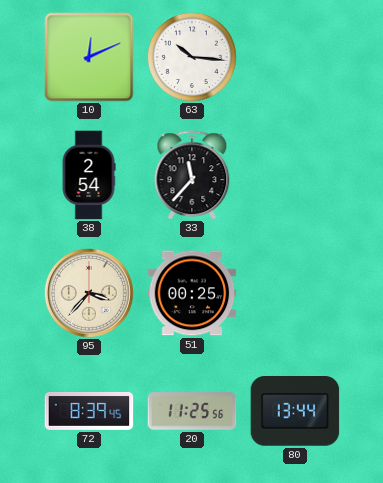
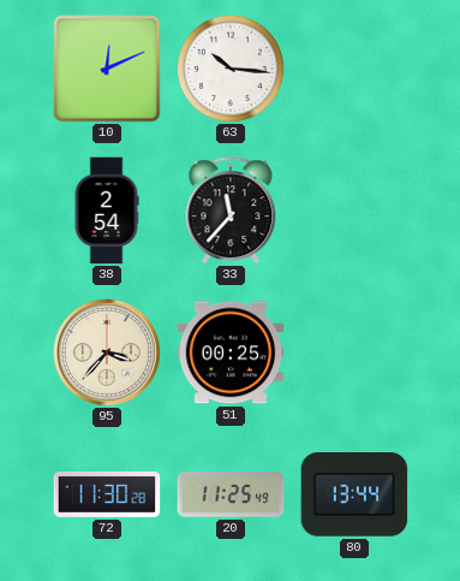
72: 8:39 -> 11:30 (107, 496)
20: 11:25:56 -> 11:25:49 (231, 494)
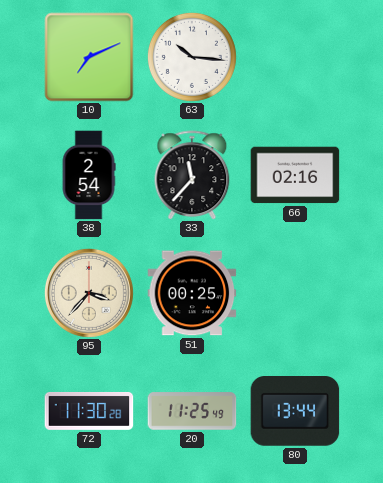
10: 12:11 -> 7:11 (89, 57)
66: none -> 02:16 (295, 175)
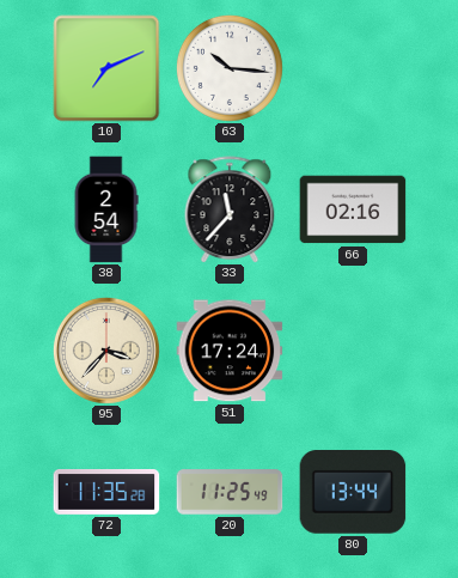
51: 00:25 -> 17:24 (230, 351)
72: 11:30 -> 11:35 (106, 493)
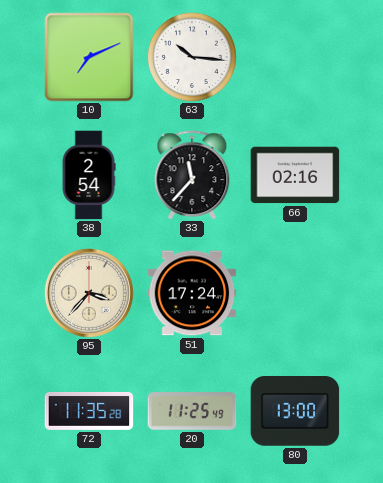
80: 13:44 -> 13:00 (295, 412)
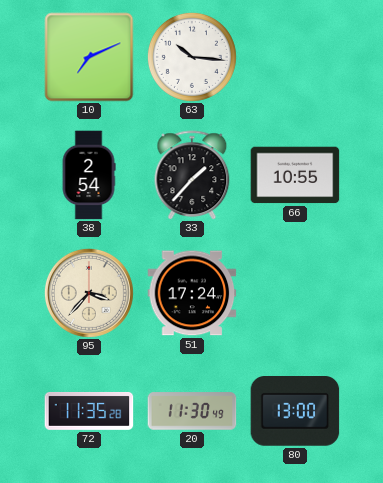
33: 11:37 -> 1:37 (192, 175)
66: 02:16 -> 10:55 (295, 175)
20: 11:25 -> 11:30 (192, 411)
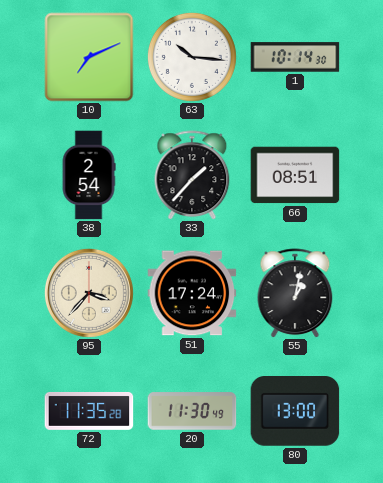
1: none -> 10:14 (295, 57)
66: 10:55 -> 08:51 (295, 175)
55: none -> 1:02 (295, 293)
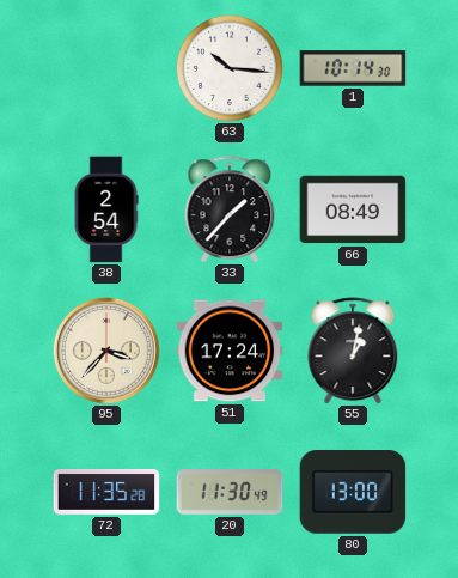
10: 7:11 -> none (89, 57)
66: 08:51 -> 08:49 (353, 209)
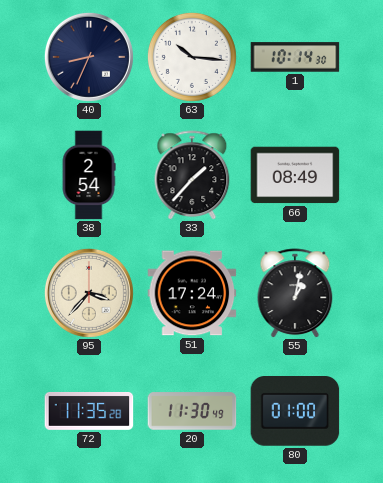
40: none -> 8:34 (89, 57)
80: 13:00 -> 01:00 (295, 412)
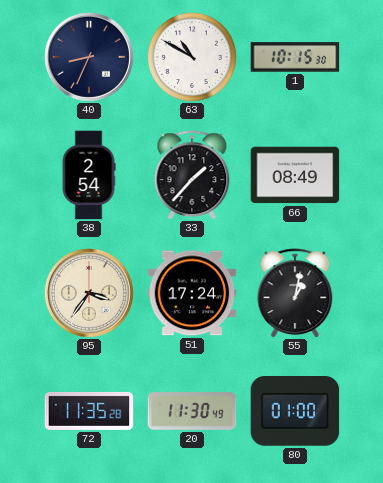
63: 10:16 -> 10:50 (192, 57)
1: 10:14 -> 10:15 (295, 57)
95: 3:37 -> 3:36 (89, 293)
